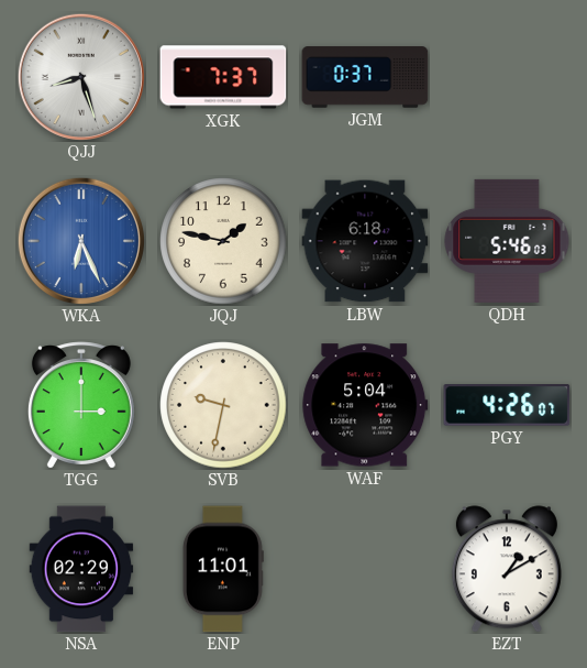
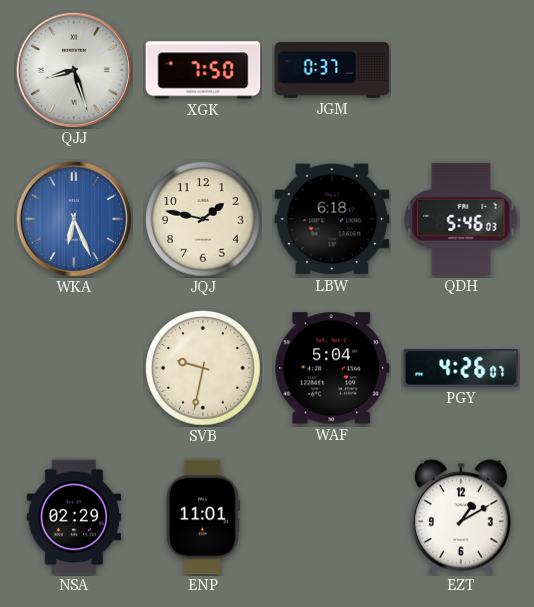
XGK: 7:37 -> 7:50 (203, 70)
TGG: 3:00 -> none (81, 405)
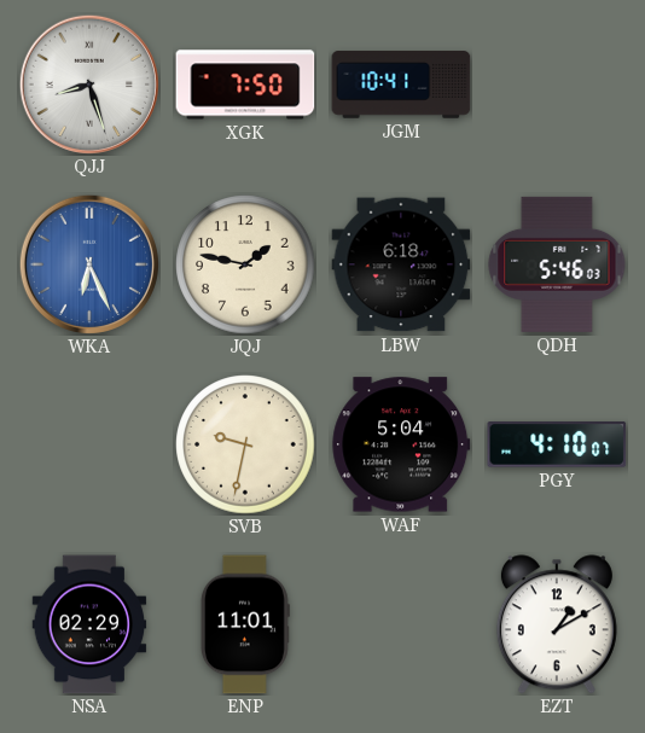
JGM: 0:37 -> 10:41 (401, 85)
PGY: 4:26 -> 4:10 (557, 444)
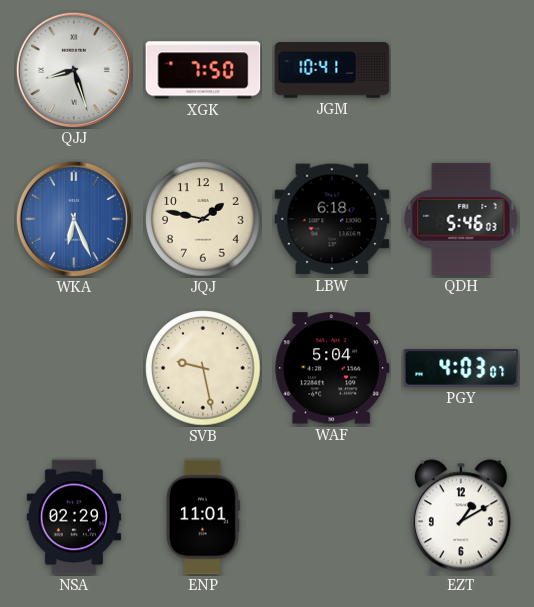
SVB: 9:32 -> 9:28 (203, 368)
PGY: 4:10 -> 4:03 (461, 368)
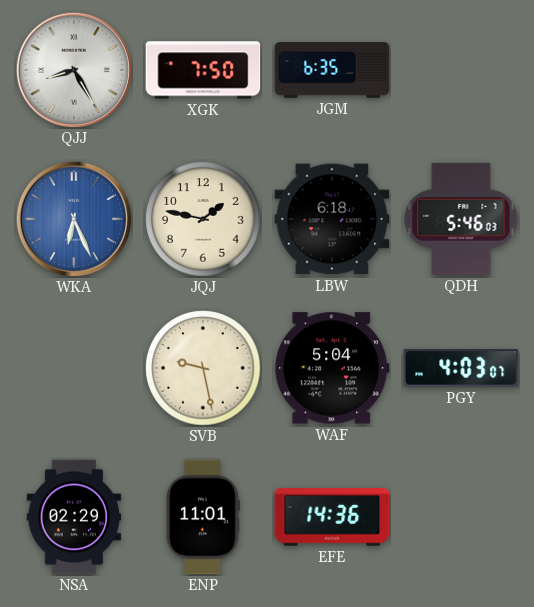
QJJ: 8:27 -> 8:25 (73, 69)
JGM: 10:41 -> 6:35 (332, 70)
EFE: none -> 14:36 (332, 517)
EZT: 1:10 -> none (461, 517)
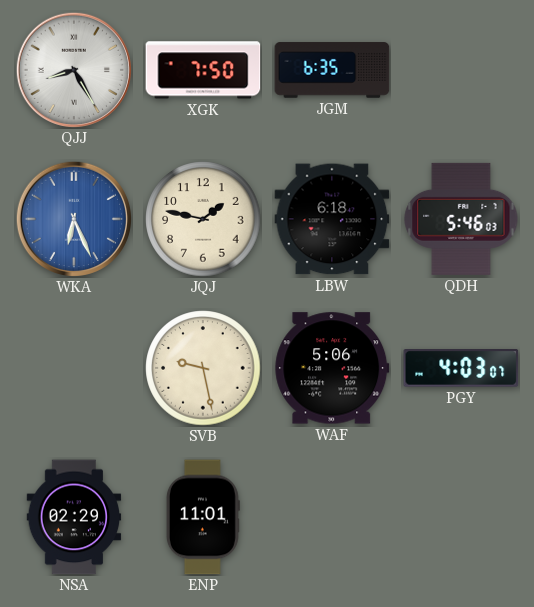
WAF: 5:04 -> 5:06 (332, 368)
EFE: 14:36 -> none (332, 517)
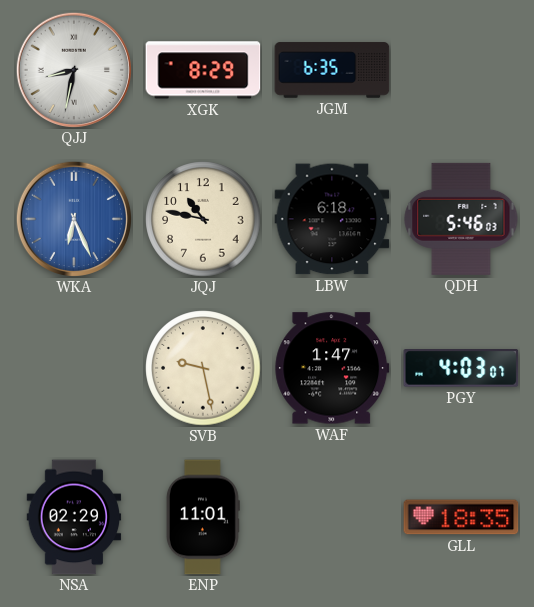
QJJ: 8:25 -> 8:32 (73, 69)
XGK: 7:50 -> 8:29 (203, 70)
JQJ: 1:47 -> 10:47 (203, 219)
WAF: 5:06 -> 1:47 (332, 368)
GLL: none -> 18:35 (461, 517)
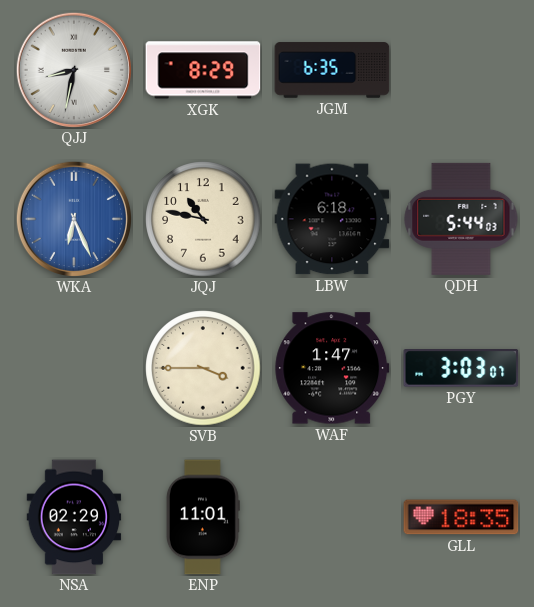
QDH: 5:46 -> 5:44 (461, 219)
SVB: 9:28 -> 3:45 (203, 368)
PGY: 4:03 -> 3:03 (461, 368)
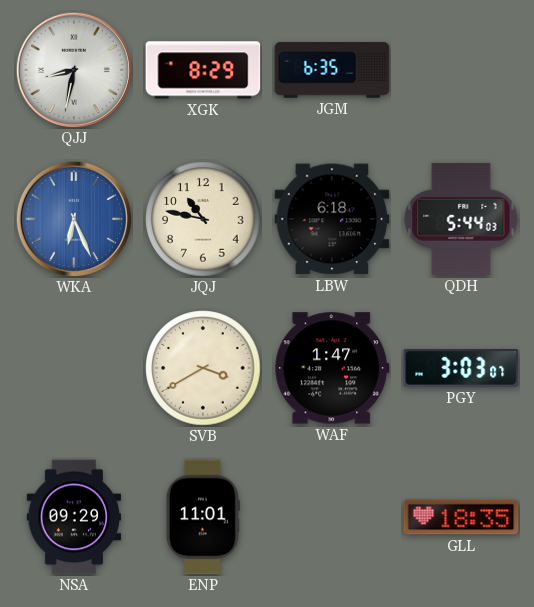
SVB: 3:45 -> 3:40 (203, 368)
NSA: 02:29 -> 09:29 (74, 517)
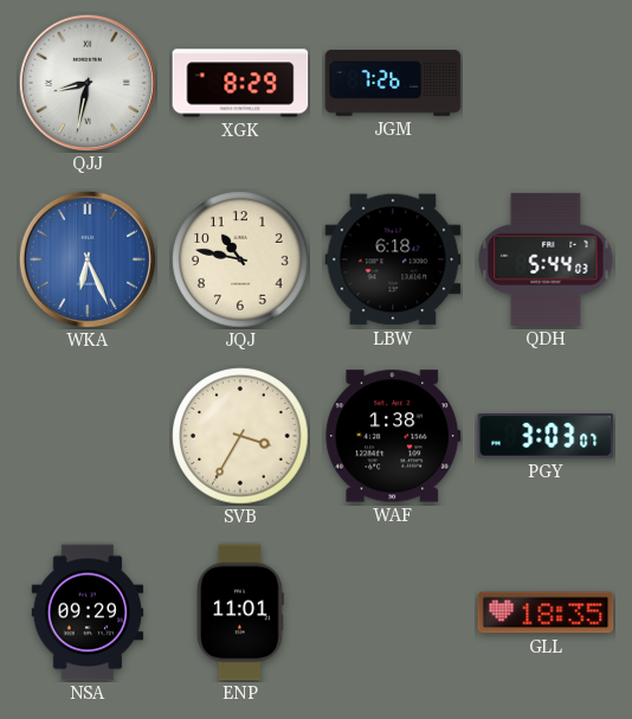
JGM: 6:35 -> 7:26 (393, 83)
SVB: 3:40 -> 3:35 (240, 436)
WAF: 1:47 -> 1:38 (393, 436)
